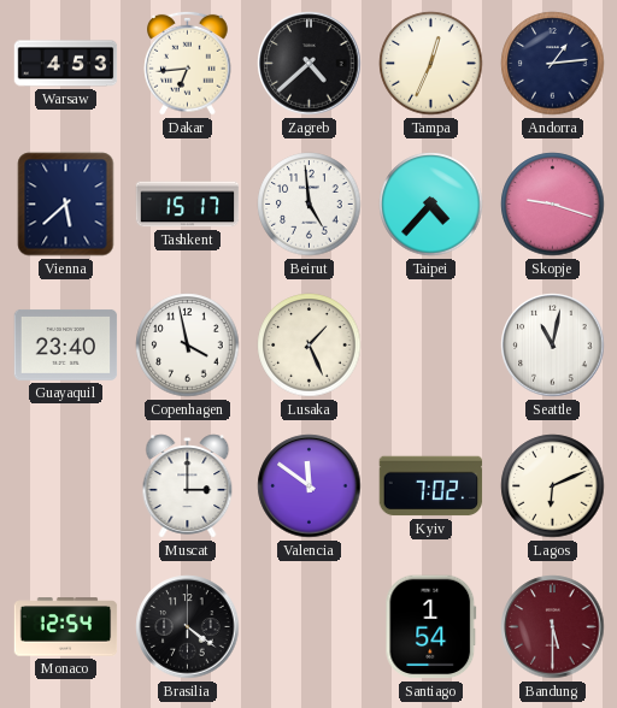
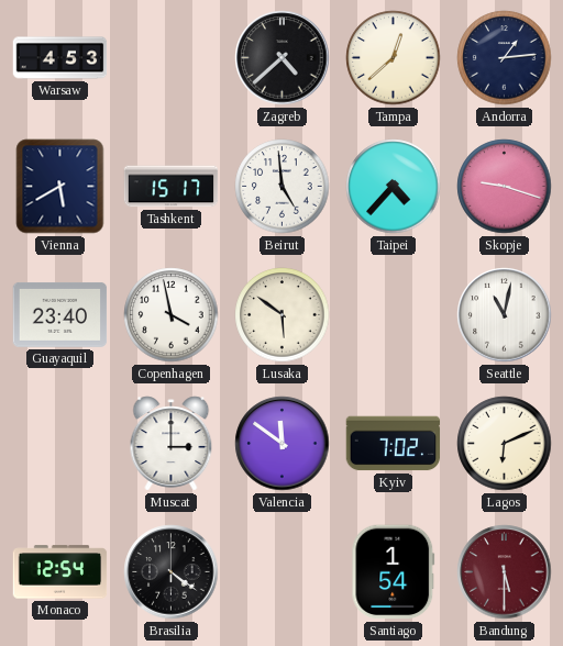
Dakar: 6:44 -> none (188, 63)
Tampa: 12:34 -> 12:38 (394, 58)
Vienna: 5:38 -> 5:40 (60, 187)
Lusaka: 1:26 -> 5:51 (283, 315)
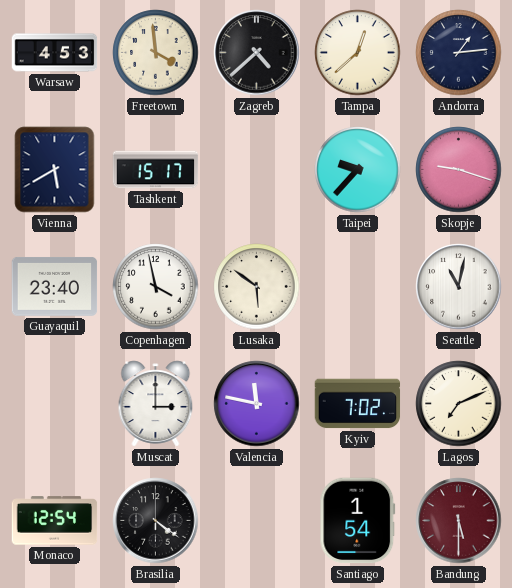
Freetown: none -> 3:59 (156, 53)
Beirut: 4:59 -> none (283, 187)
Taipei: 4:37 -> 9:37 (358, 170)
Valencia: 11:51 -> 11:47 (257, 404)
Lagos: 6:11 -> 7:11 (459, 404)
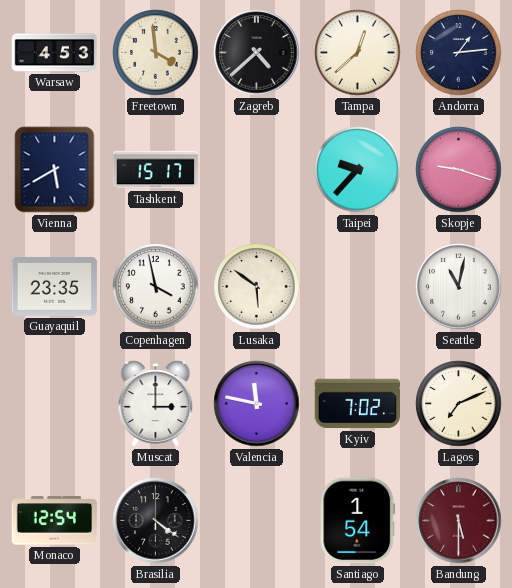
Guayaquil: 23:40 -> 23:35 (55, 286)
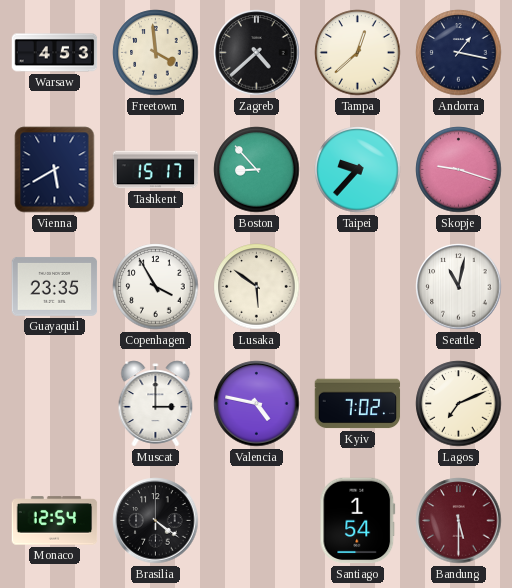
Andorra: 1:14 -> 1:17 (459, 53)
Boston: none -> 8:53 (257, 170)
Copenhagen: 3:58 -> 3:55 (156, 287)
Valencia: 11:47 -> 4:47 (257, 404)
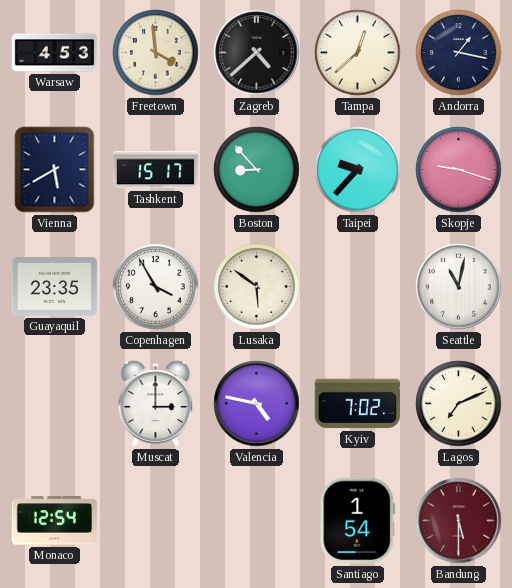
Brasilia: 4:21 -> none (156, 521)
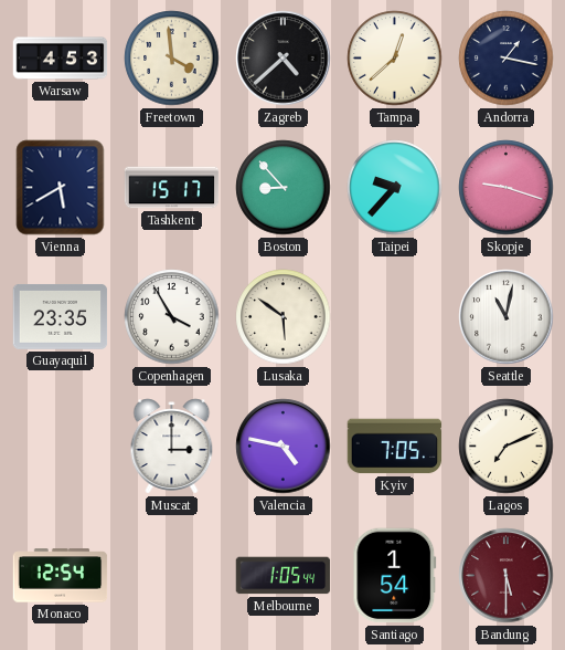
Kyiv: 7:02 -> 7:05 (395, 447)
Melbourne: none -> 1:05 (284, 576)
